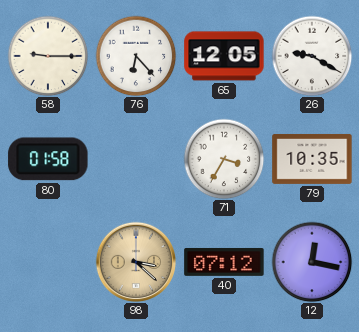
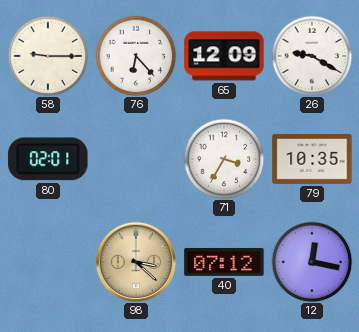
65: 12:05 -> 12:09 (224, 56)
80: 01:58 -> 02:01 (48, 159)
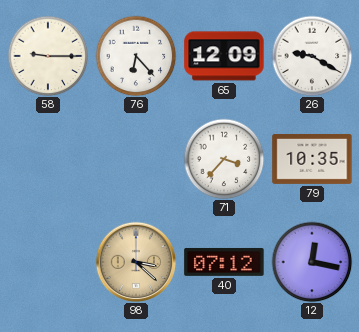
80: 02:01 -> none (48, 159)
71: 3:35 -> 3:37 (224, 159)
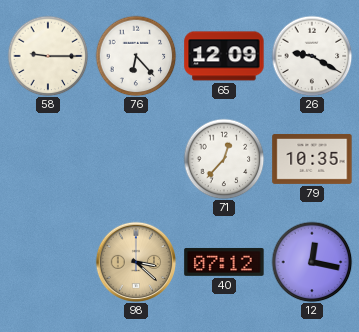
71: 3:37 -> 12:37 (224, 159)
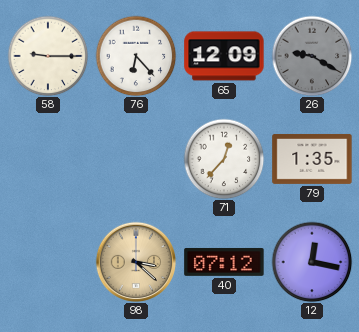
26 dial: white -> grey (312, 56)
79: 10:35 -> 1:35 (312, 159)
